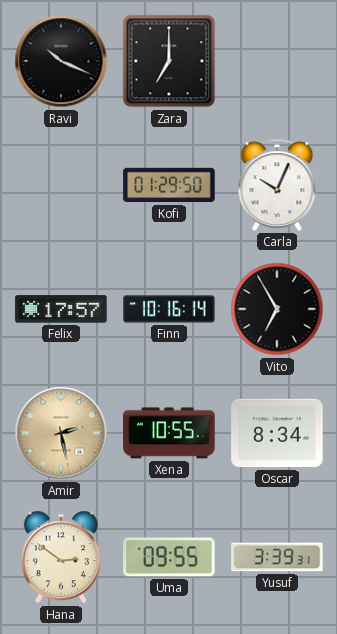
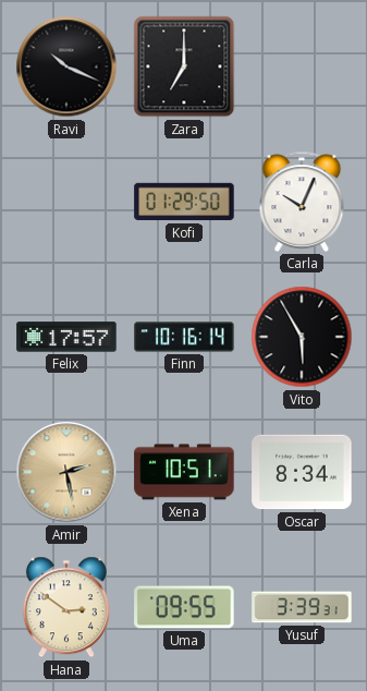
Vito: 6:55 -> 5:55 (302, 337)
Xena: 10:55 -> 10:51 (184, 472)
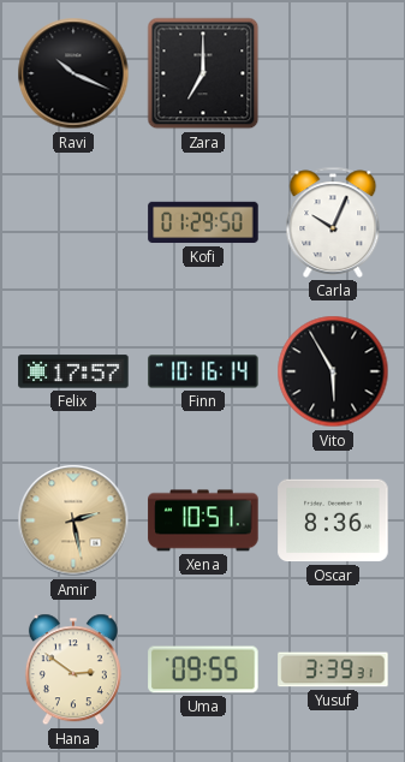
Oscar: 8:34 -> 8:36 (333, 520)
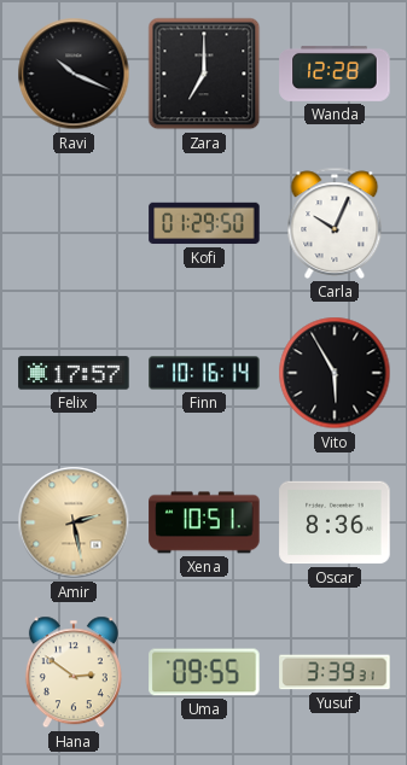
Wanda: none -> 12:28 (335, 74)
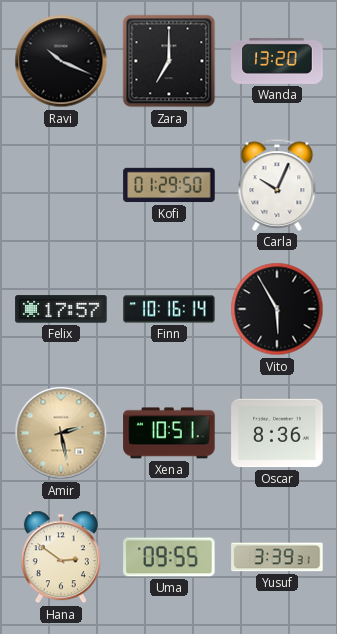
Wanda: 12:28 -> 13:20 (277, 61)
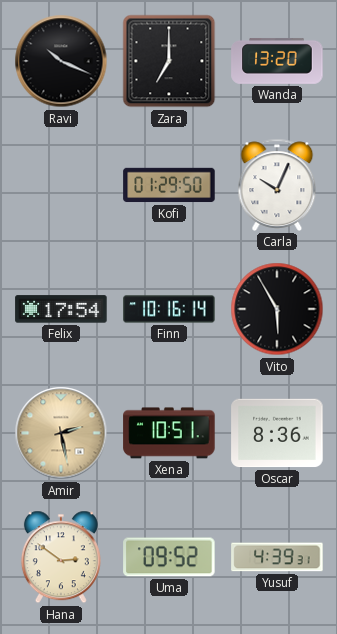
Felix: 17:57 -> 17:54 (61, 309)
Uma: 09:55 -> 09:52 (169, 557)
Yusuf: 3:39 -> 4:39 (277, 557)
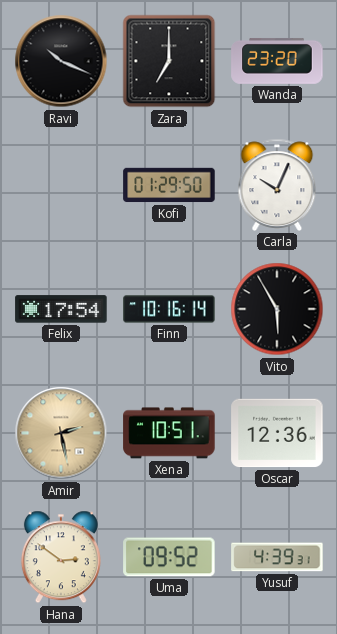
Wanda: 13:20 -> 23:20 (277, 61)
Oscar: 8:36 -> 12:36 (277, 433)
